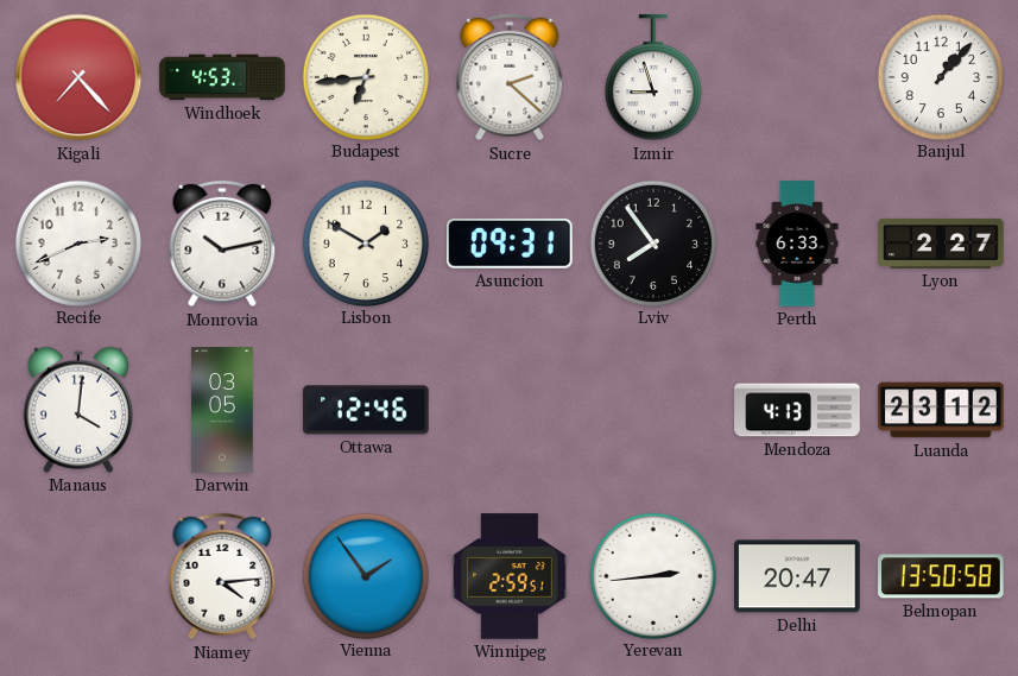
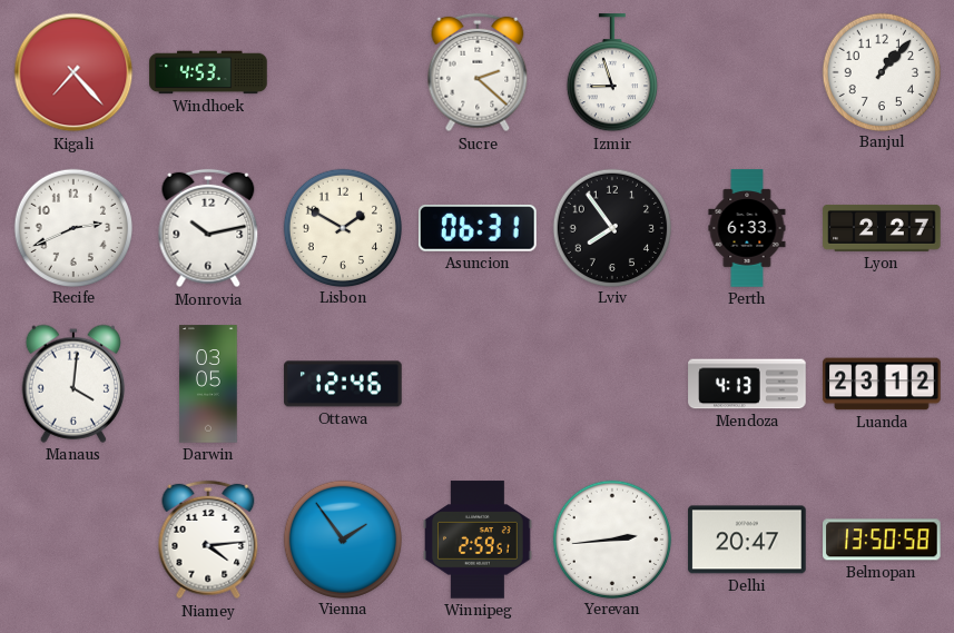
Budapest: 6:44 -> none (365, 76)
Asuncion: 09:31 -> 06:31 (479, 228)
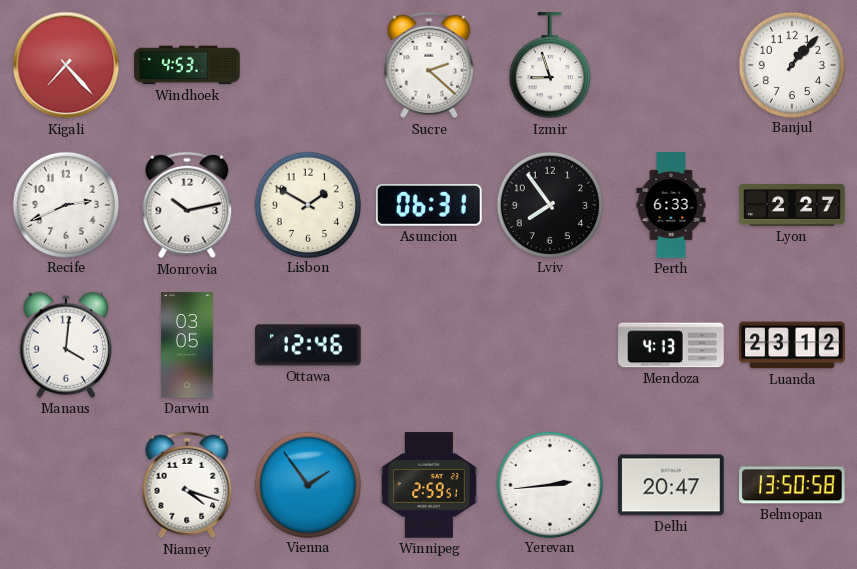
Niamey: 4:14 -> 4:18 (187, 485)
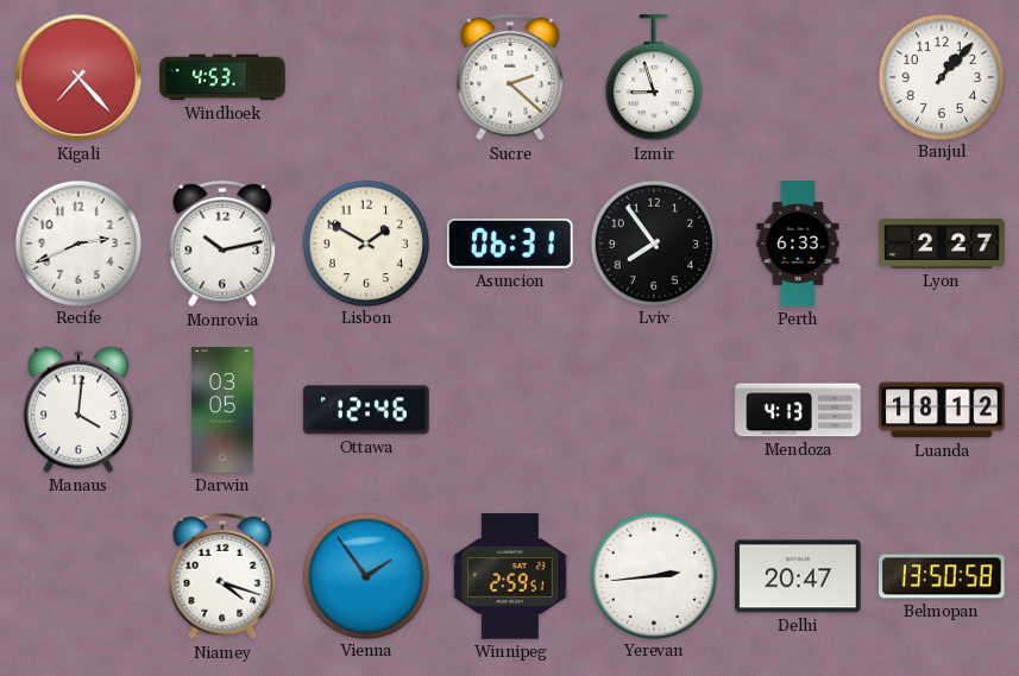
Luanda: 23:12 -> 18:12 (942, 410)
